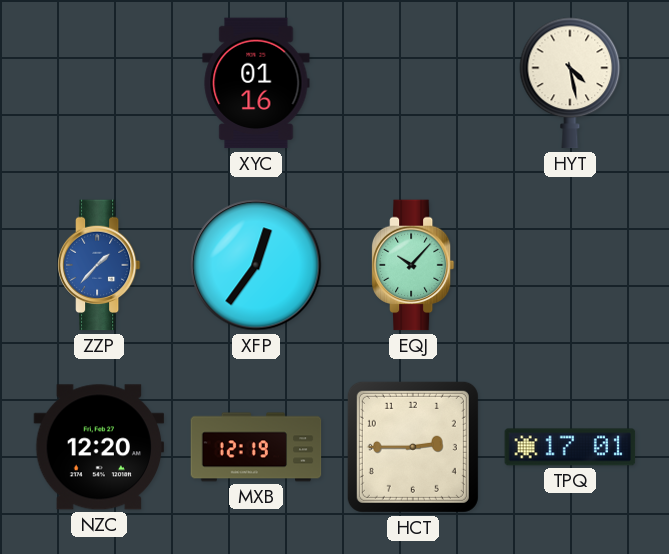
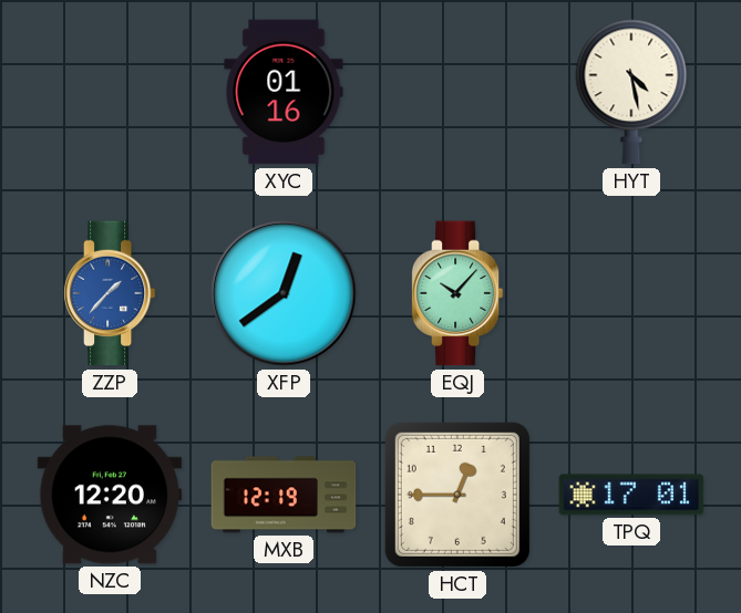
XFP: 12:36 -> 12:39 (284, 293)
HCT: 2:45 -> 12:45 (457, 495)
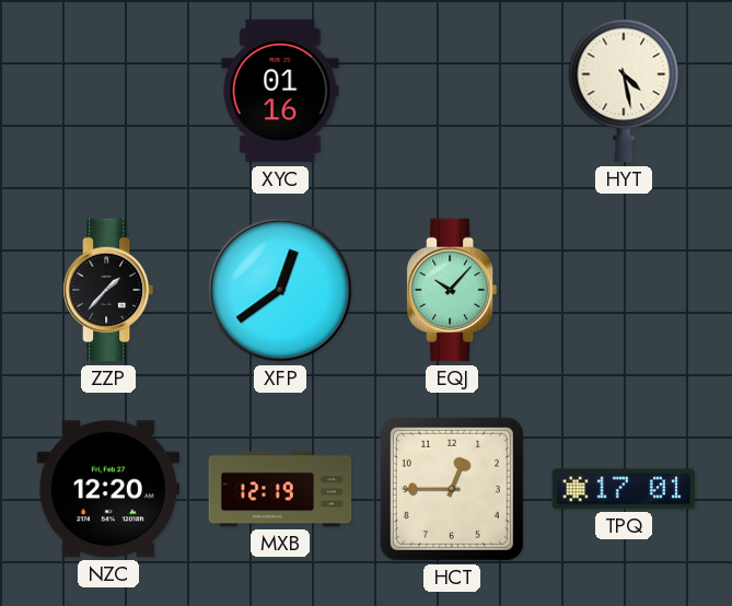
ZZP dial: blue -> black (108, 290)
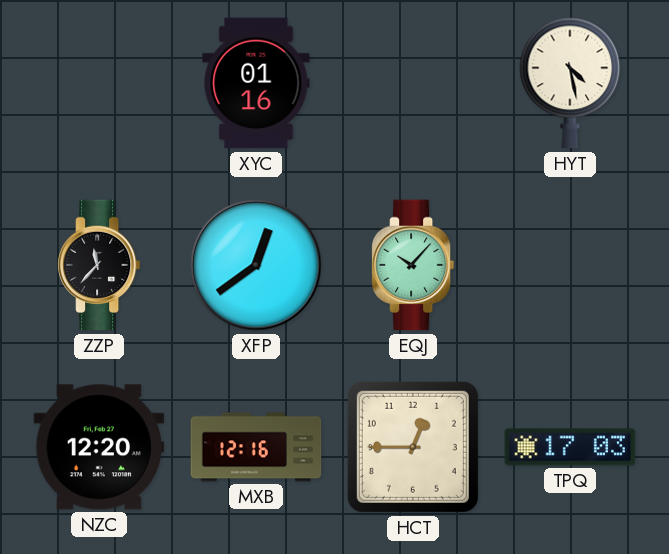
ZZP: 1:37 -> 11:37 (99, 265)
MXB: 12:19 -> 12:16 (256, 447)
TPQ: 17:01 -> 17:03 (570, 447)
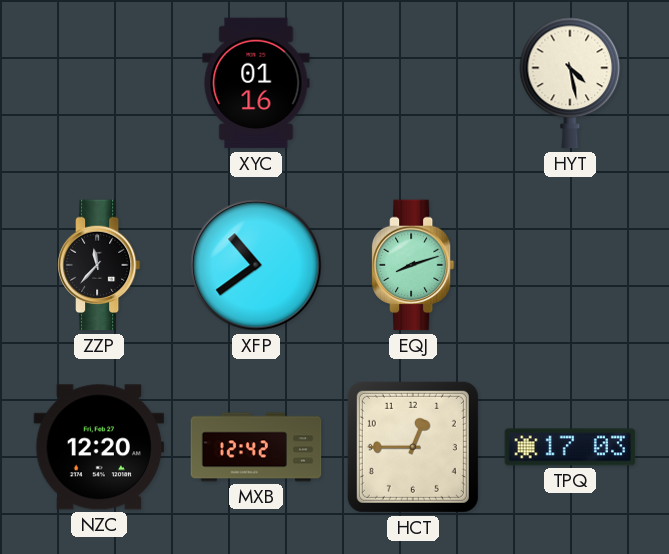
XFP: 12:39 -> 10:39 (256, 265)
EQJ: 10:07 -> 8:12 (413, 265)
MXB: 12:16 -> 12:42 (256, 447)
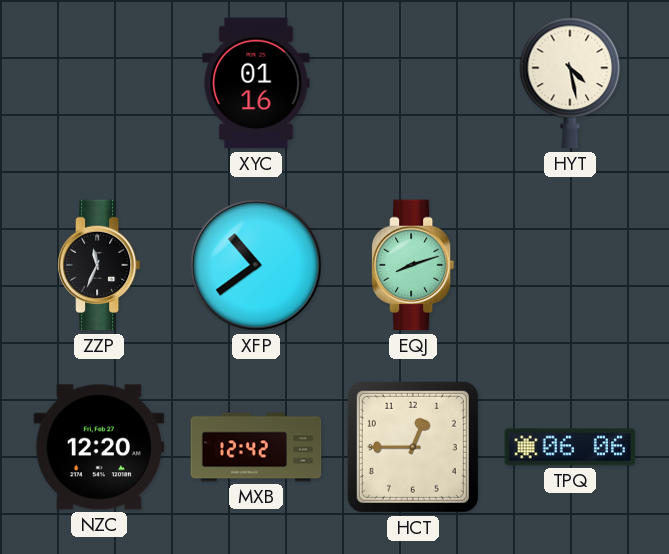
ZZP: 11:37 -> 11:34 (99, 265)
TPQ: 17:03 -> 06:06 (570, 447)
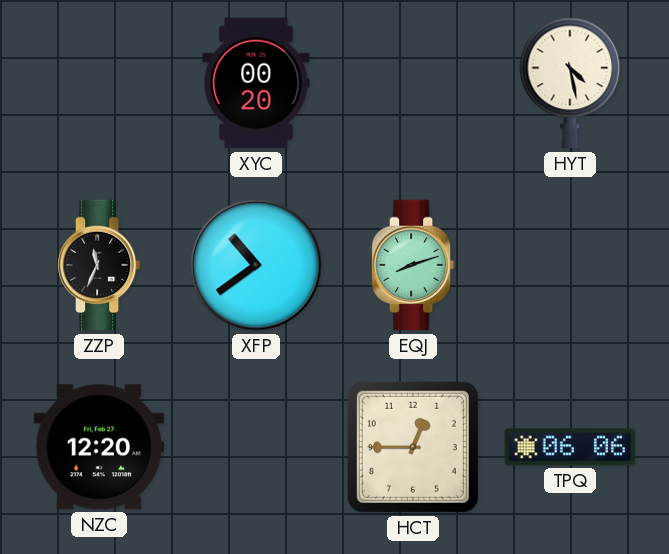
XYC: 01:16 -> 00:20 (256, 83)
MXB: 12:42 -> none (256, 447)
